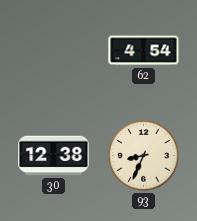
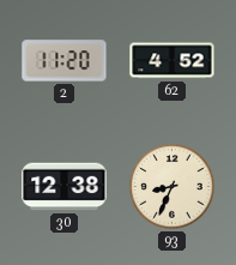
2: none -> 11:20 (65, 61)
62: 4:54 -> 4:52 (173, 61)
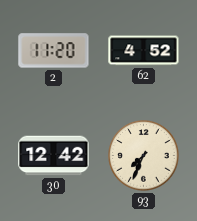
30: 12:38 -> 12:42 (54, 156)
93: 8:34 -> 7:34 (144, 156)
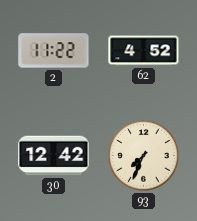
2: 11:20 -> 11:22 (54, 51)
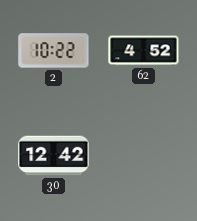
2: 11:22 -> 10:22 (54, 51)
93: 7:34 -> none (144, 156)
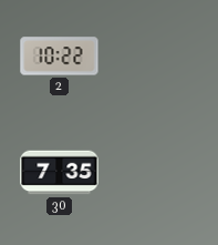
62: 4:52 -> none (144, 51)
30: 12:42 -> 7:35 (60, 173)
